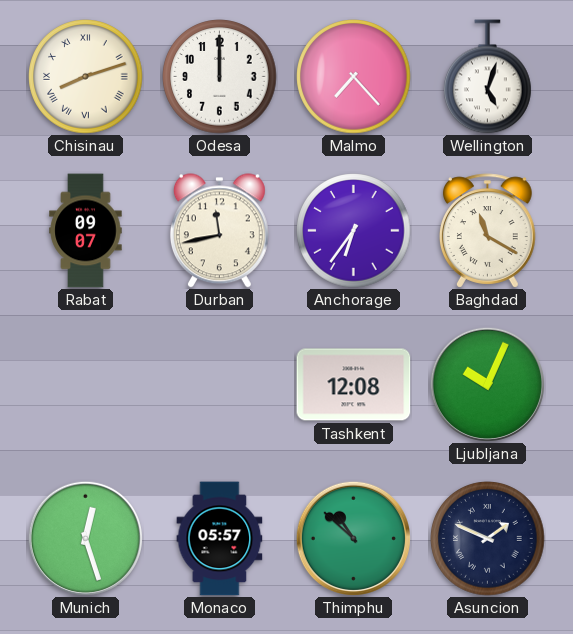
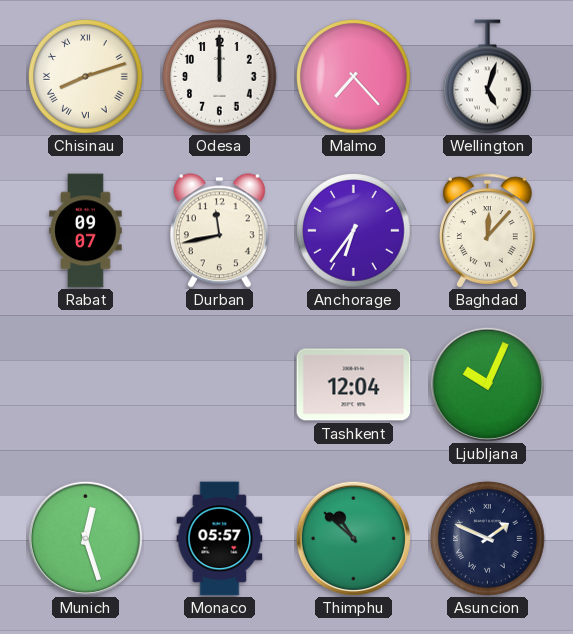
Baghdad: 11:20 -> 12:07 (487, 231)
Tashkent: 12:08 -> 12:04 (354, 385)
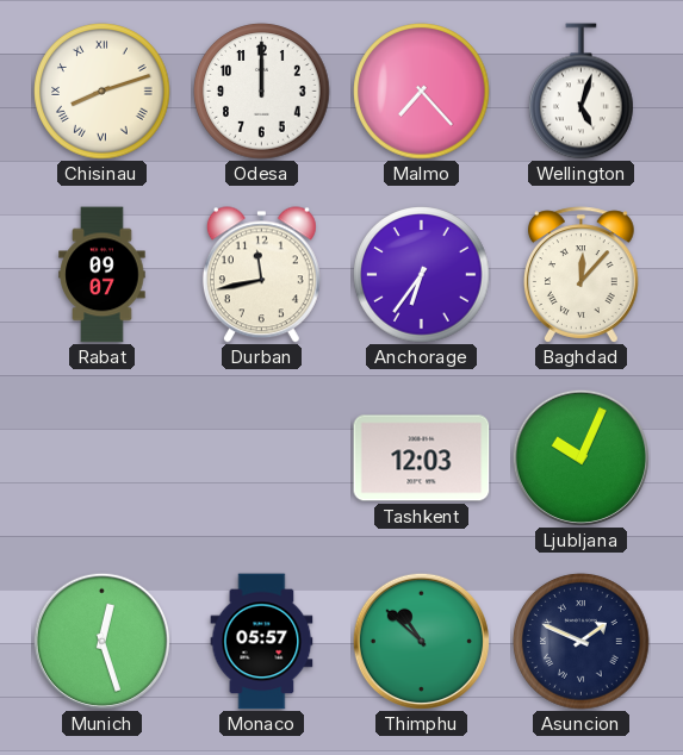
Tashkent: 12:04 -> 12:03 (422, 458)
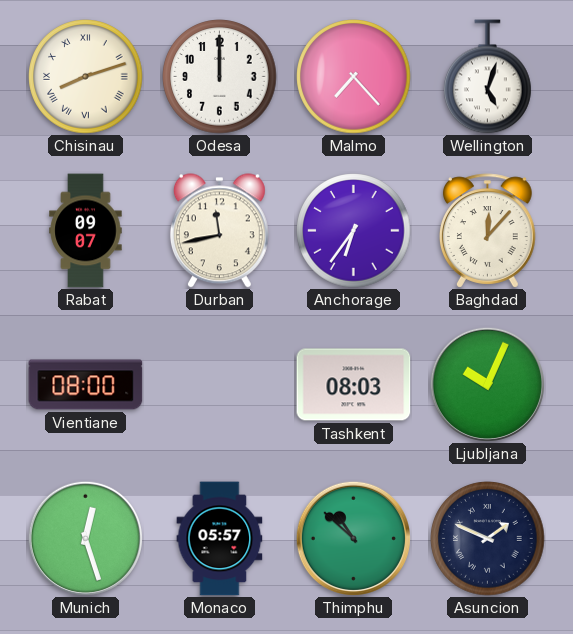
Vientiane: none -> 08:00 (86, 385)
Tashkent: 12:03 -> 08:03 (354, 385)
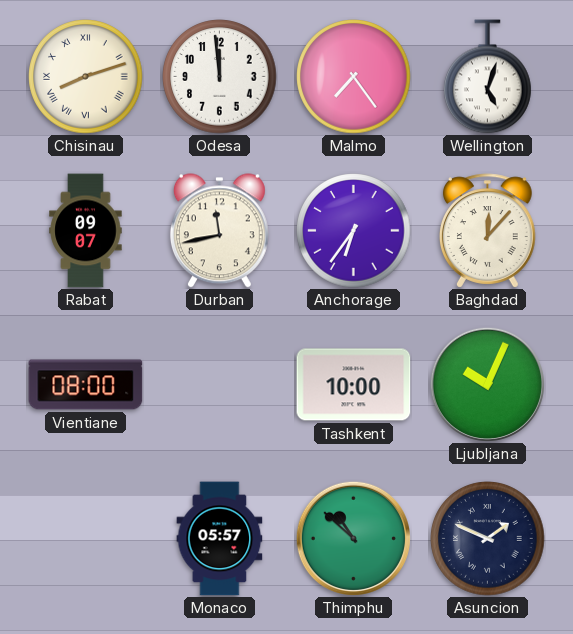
Odesa: 12:00 -> 11:59 (220, 77)
Malmo: 7:23 -> 7:24 (354, 77)
Tashkent: 08:03 -> 10:00 (354, 385)
Munich: 12:27 -> none (85, 538)
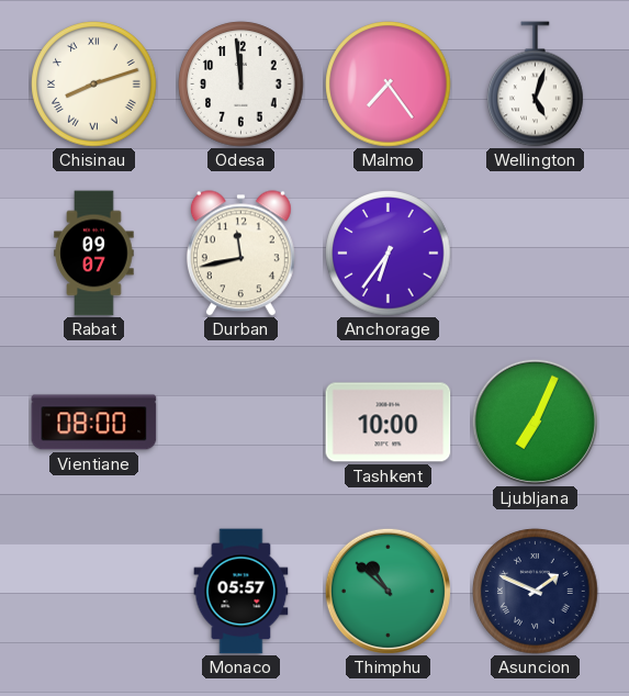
Baghdad: 12:07 -> none (487, 231)
Ljubljana: 10:04 -> 7:04 (535, 422)
